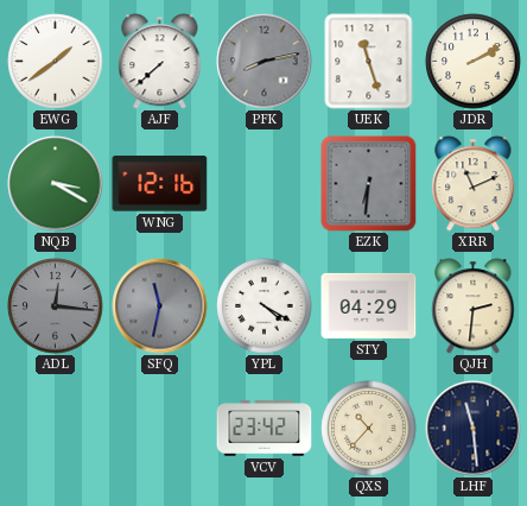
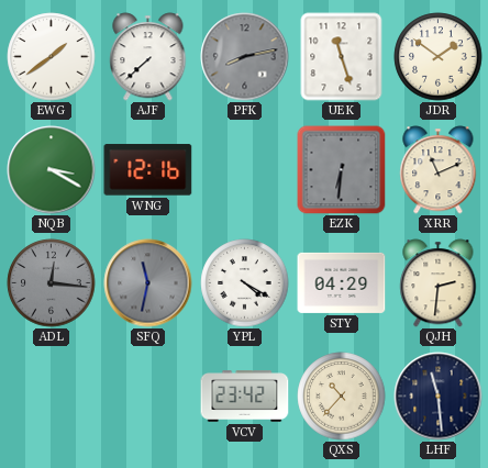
JDR: 2:10 -> 1:51 (439, 57)
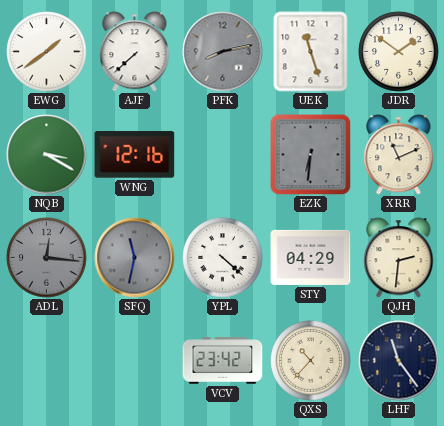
YPL: 4:20 -> 4:22 (223, 258)
LHF: 11:29 -> 11:24 (399, 361)
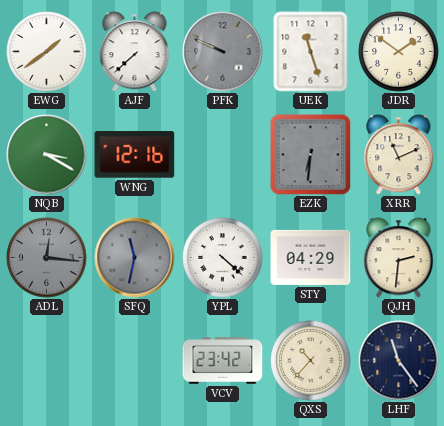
PFK: 8:13 -> 9:49 (223, 52)
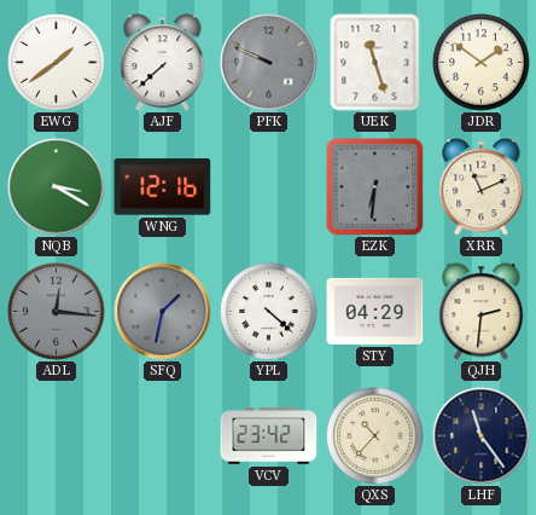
SFQ: 11:32 -> 1:32 (163, 312)
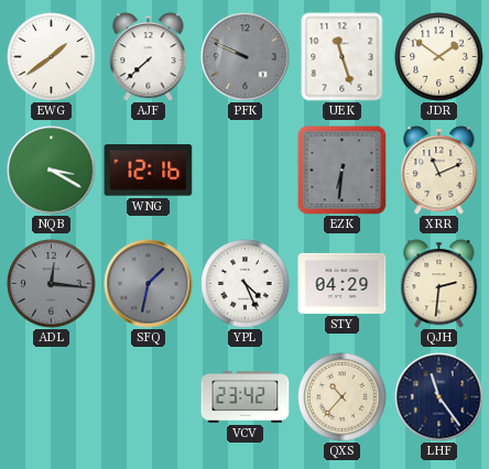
YPL: 4:22 -> 4:26 (246, 284)
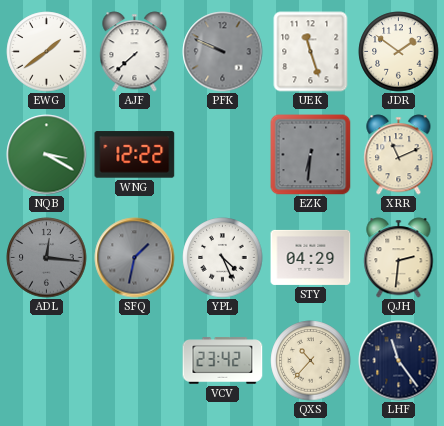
WNG: 12:16 -> 12:22 (135, 155)
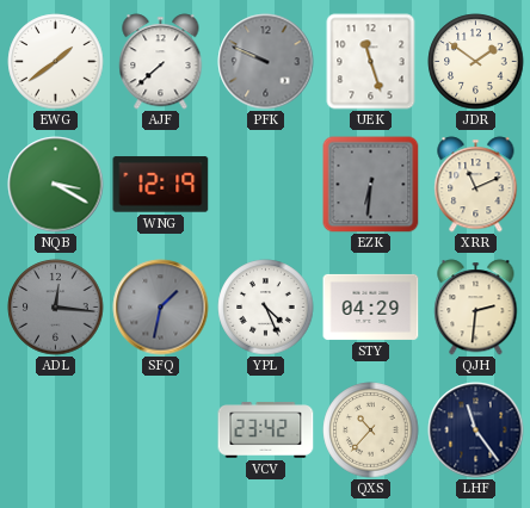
WNG: 12:22 -> 12:19 (161, 185)
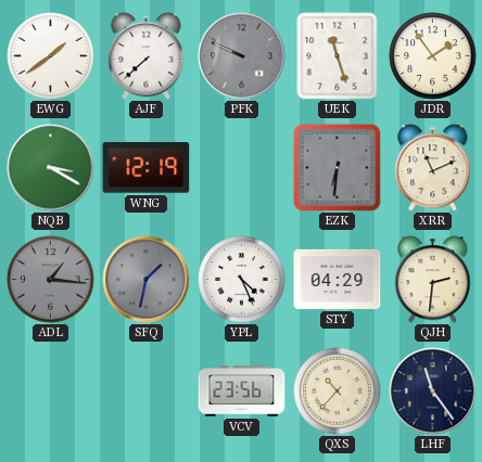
JDR: 1:51 -> 1:54 (433, 56)
ADL: 12:16 -> 1:16 (51, 280)
VCV: 23:42 -> 23:56 (242, 392)
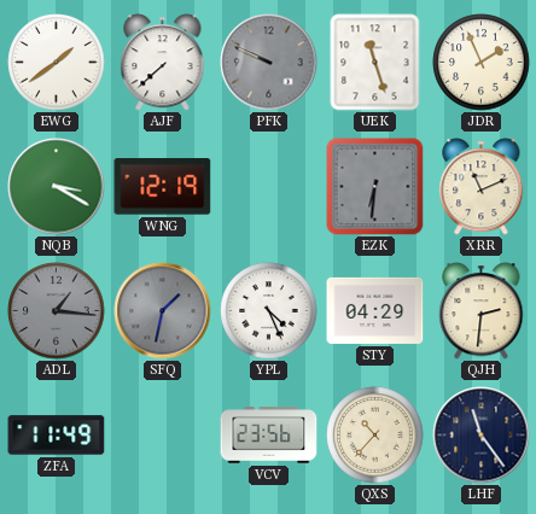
JDR: 1:54 -> 1:56 (482, 63)
ZFA: none -> 11:49 (57, 436)
